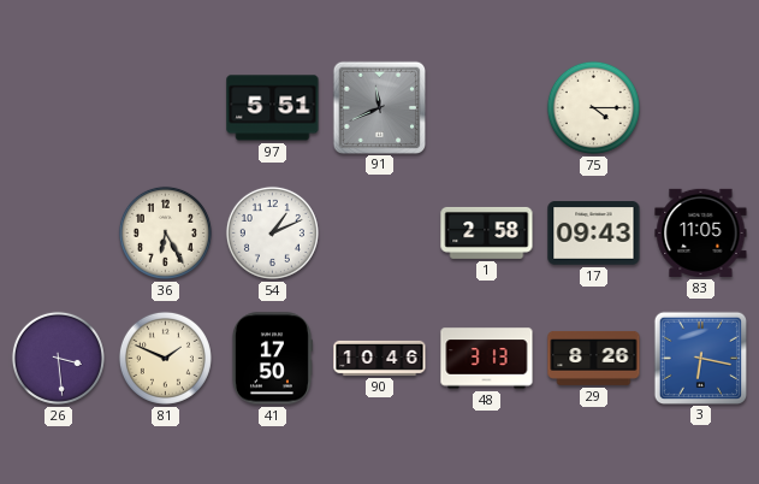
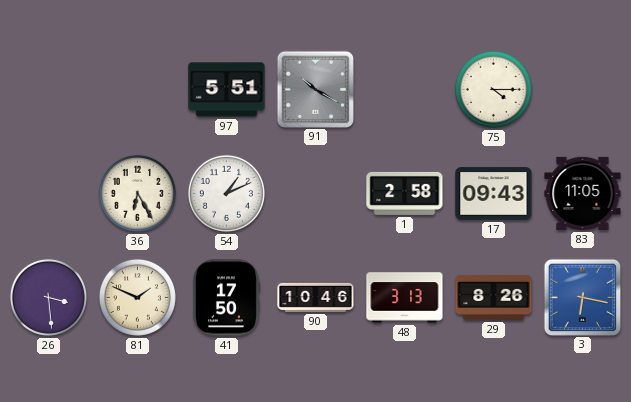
91: 11:41 -> 10:20 (315, 89)
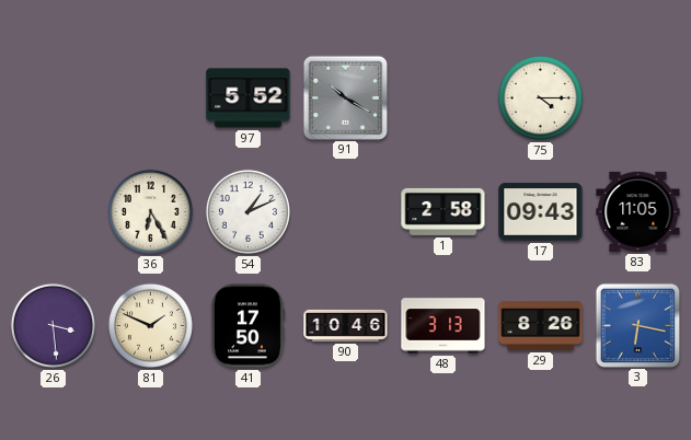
97: 5:51 -> 5:52 (249, 99)
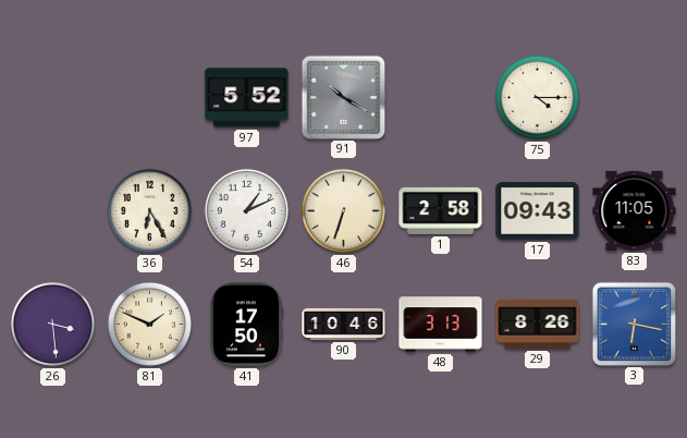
46: none -> 6:33 (343, 210)
